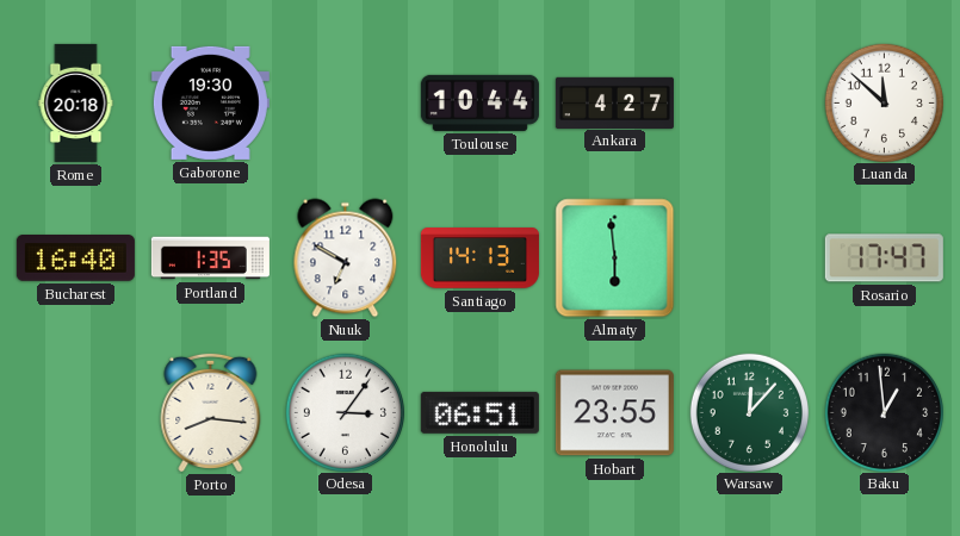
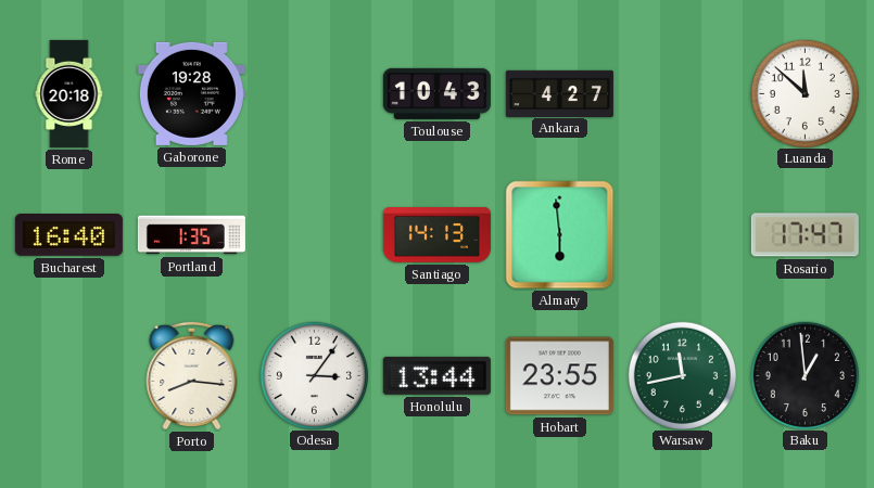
Gaborone: 19:30 -> 19:28 (191, 93)
Toulouse: 10:44 -> 10:43 (436, 93)
Nuuk: 6:50 -> none (346, 258)
Honolulu: 06:51 -> 13:44 (436, 375)
Warsaw: 12:07 -> 11:43 (682, 375)
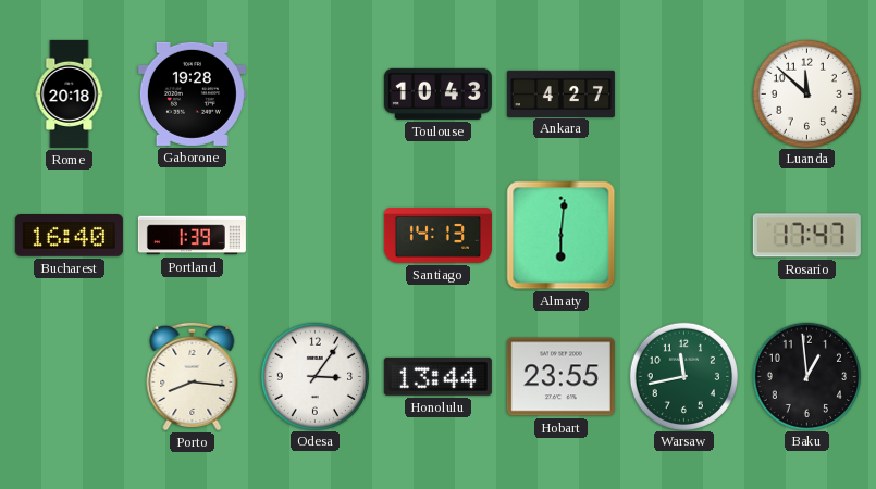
Portland: 1:35 -> 1:39 (192, 236)
Almaty: 5:59 -> 6:01 (562, 236)
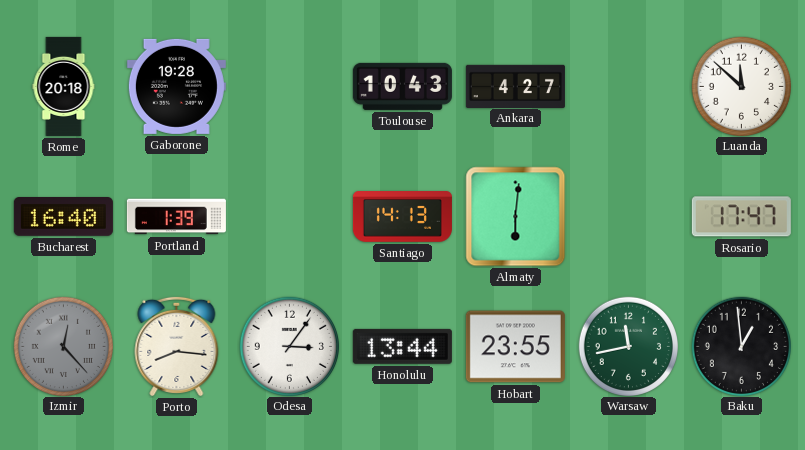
Izmir: none -> 12:23 (63, 346)
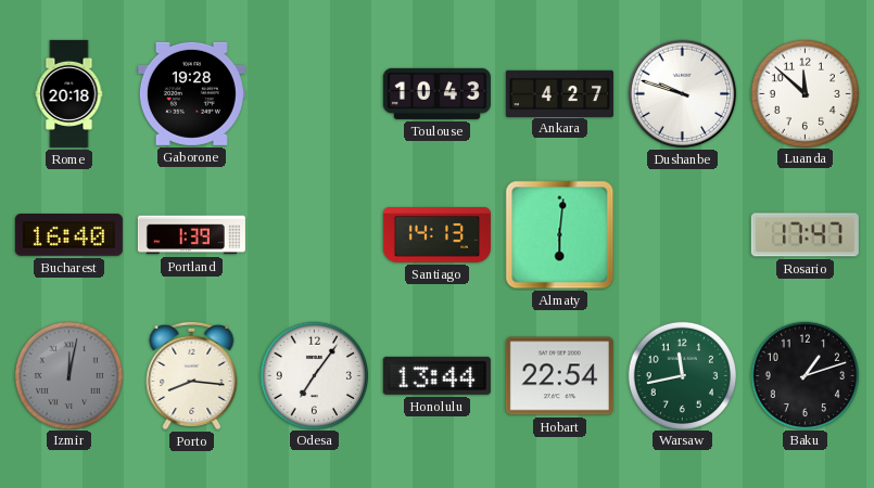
Dushanbe: none -> 9:48 (683, 94)
Izmir: 12:23 -> 12:02 (68, 375)
Odesa: 3:06 -> 7:06 (314, 375)
Hobart: 23:55 -> 22:54 (559, 376)
Baku: 12:59 -> 1:12 (805, 375)
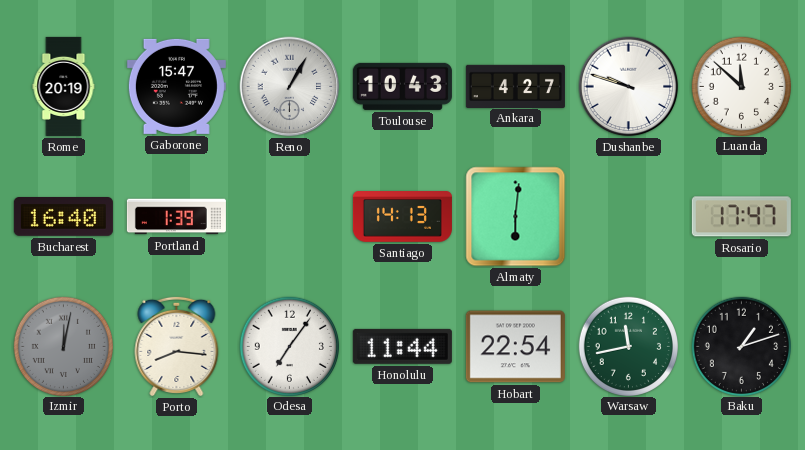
Rome: 20:18 -> 20:19 (64, 86)
Gaborone: 19:28 -> 15:47 (176, 86)
Reno: none -> 1:05 (290, 87)
Honolulu: 13:44 -> 11:44 (402, 346)
